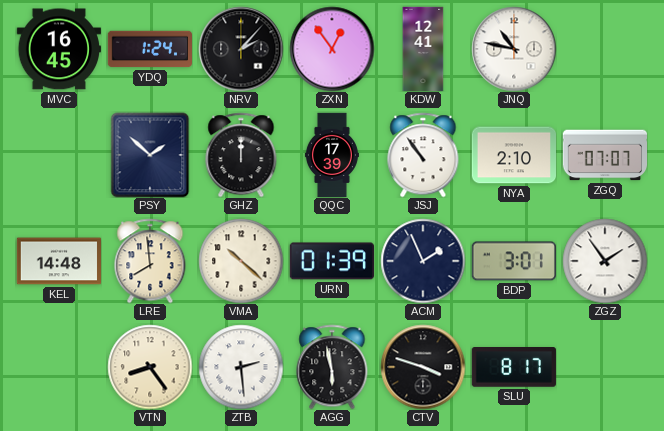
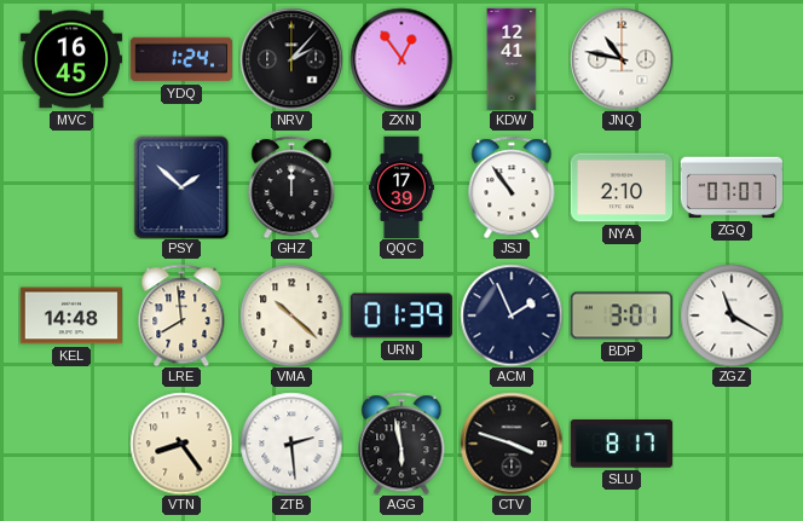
ZGZ: 1:54 -> 11:20 (732, 316)
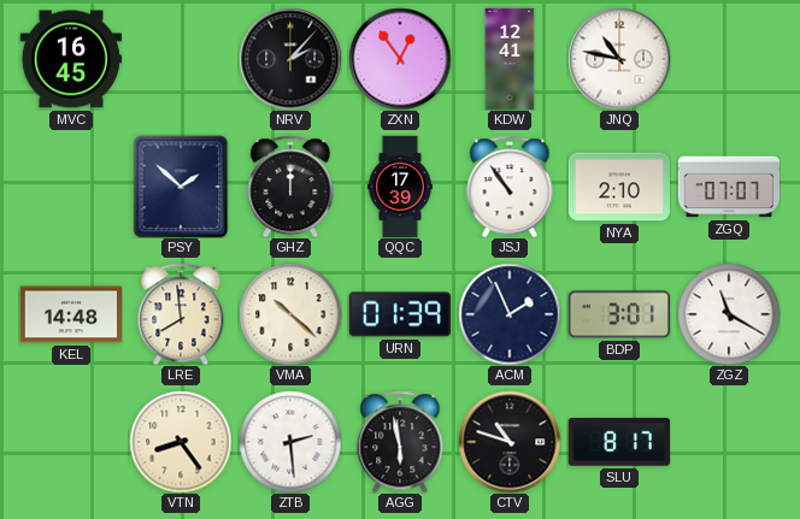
YDQ: 1:24 -> none (180, 59)
CTV: 3:48 -> 10:48 (510, 442)
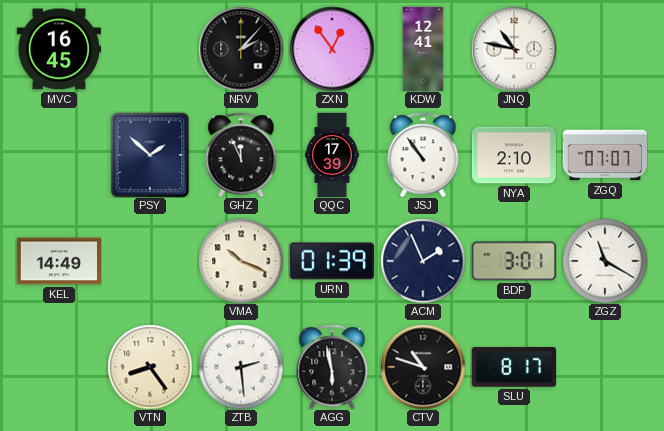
GHZ: 12:00 -> 11:56 (241, 155)
KEL: 14:48 -> 14:49 (59, 261)
LRE: 7:59 -> none (181, 314)
VMA: 10:22 -> 10:19 (241, 261)
